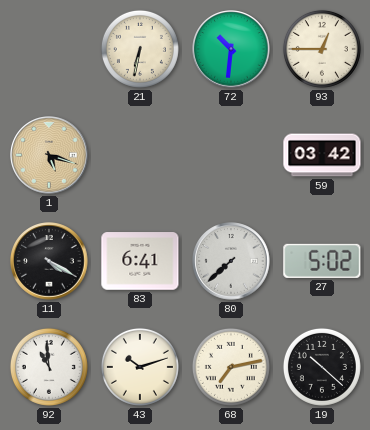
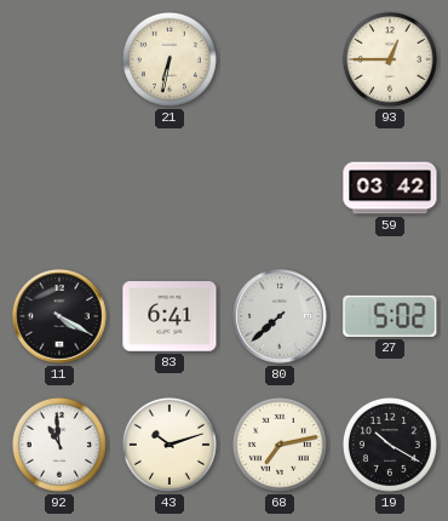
72: 10:31 -> none (231, 49)
1: 5:18 -> none (49, 155)
19: 10:22 -> 10:20 (390, 445)
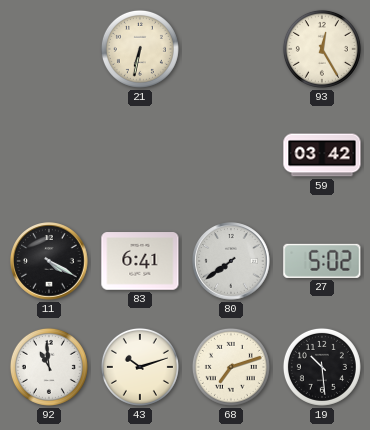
93: 12:45 -> 12:25 (322, 49)
80: 7:38 -> 7:39 (231, 261)
68: 7:13 -> 7:12 (231, 367)
19: 10:20 -> 10:29 (322, 367)
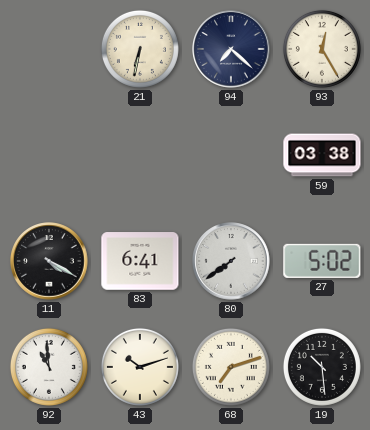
94: none -> 7:22 (231, 49)
59: 03:42 -> 03:38 (322, 155)
